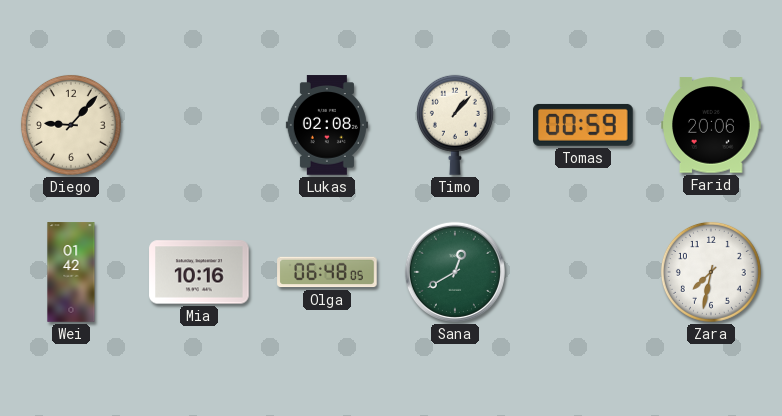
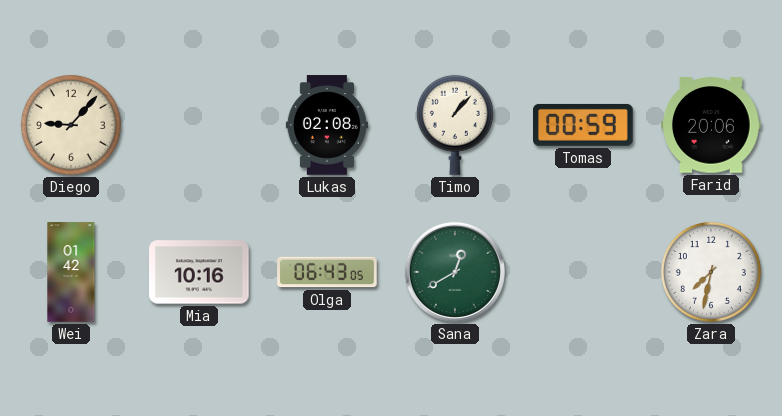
Olga: 06:48 -> 06:43 (327, 272)
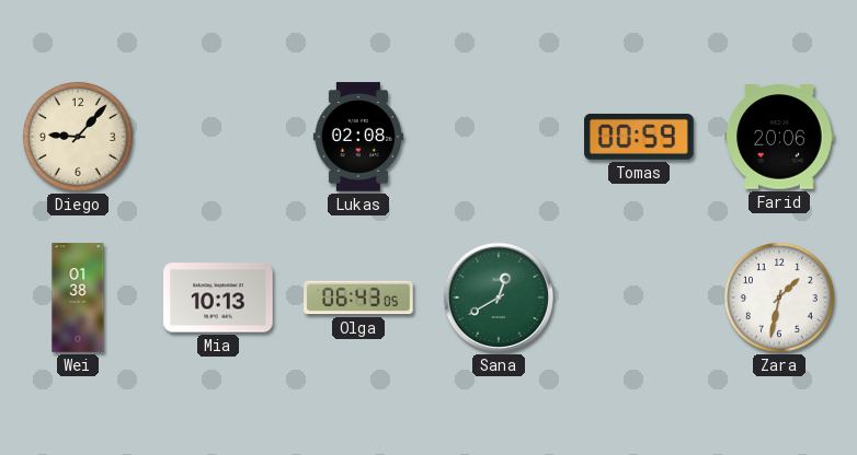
Timo: 1:07 -> none (455, 125)
Wei: 01:42 -> 01:38 (78, 297)
Mia: 10:16 -> 10:13 (218, 297)
Zara: 7:32 -> 1:32 (779, 297)
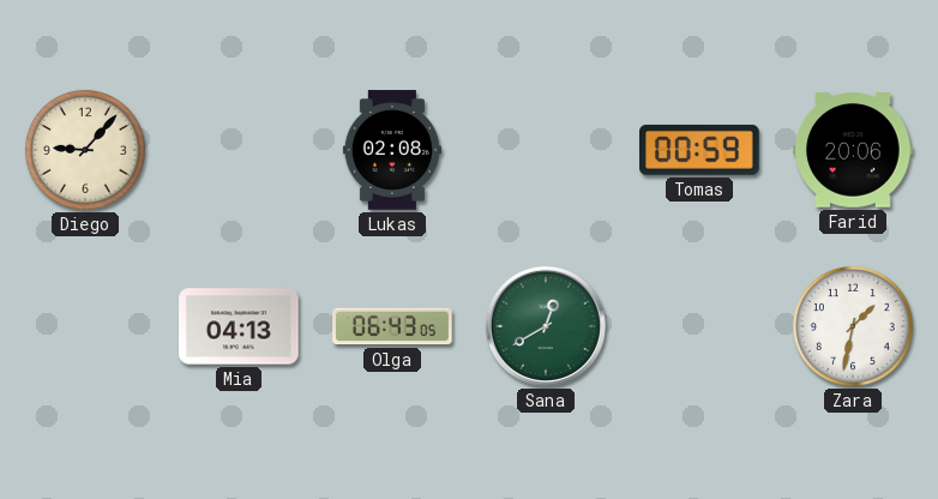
Wei: 01:38 -> none (78, 297)
Mia: 10:13 -> 04:13 (239, 326)
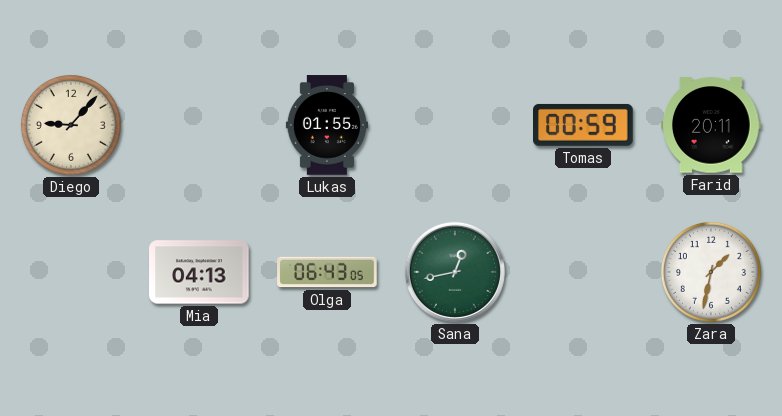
Lukas: 02:08 -> 01:55 (327, 125)
Farid: 20:06 -> 20:11 (711, 125)
Sana: 12:40 -> 12:43 (455, 272)
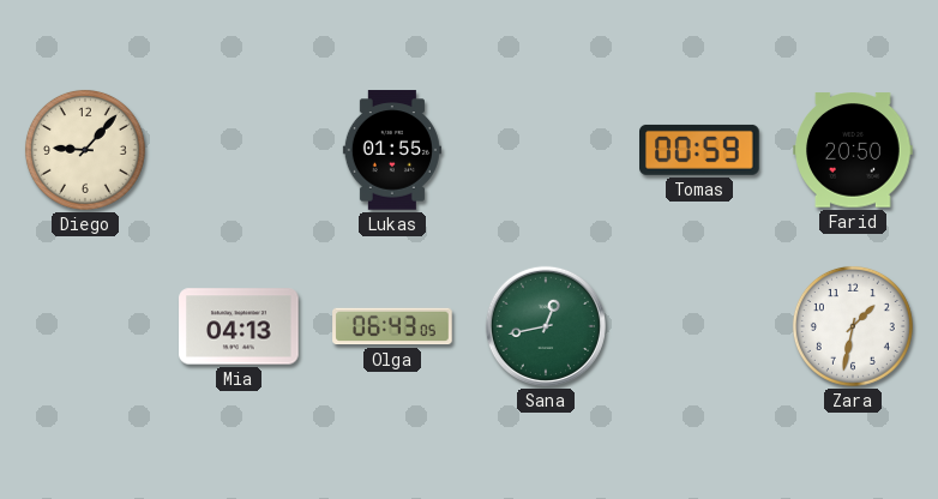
Farid: 20:11 -> 20:50 (853, 150)
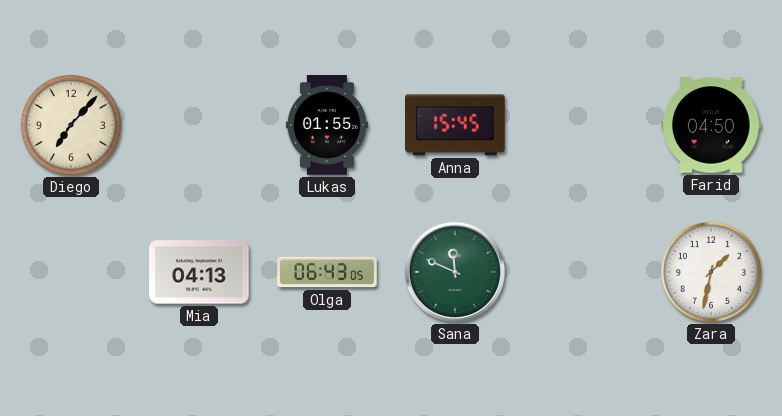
Diego: 9:07 -> 7:07 (71, 125)
Anna: none -> 15:45 (455, 125)
Tomas: 00:59 -> none (699, 150)
Farid: 20:50 -> 04:50 (711, 125)
Sana: 12:43 -> 11:49 (455, 272)
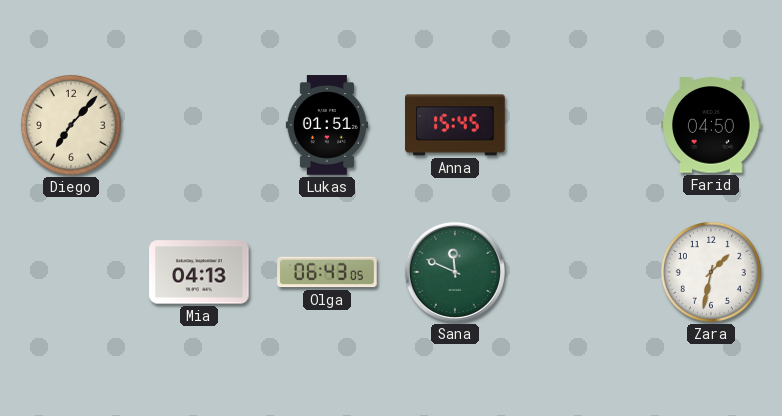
Lukas: 01:55 -> 01:51 (327, 125)
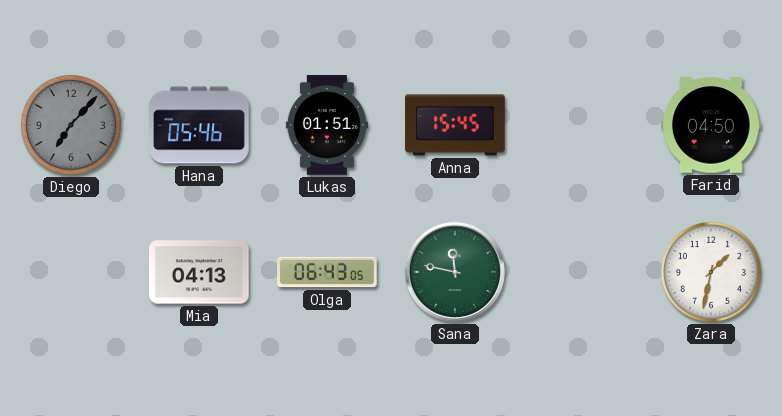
Diego dial: cream -> grey (71, 125)
Hana: none -> 05:46 (199, 125)
Sana: 11:49 -> 11:47 (455, 272)
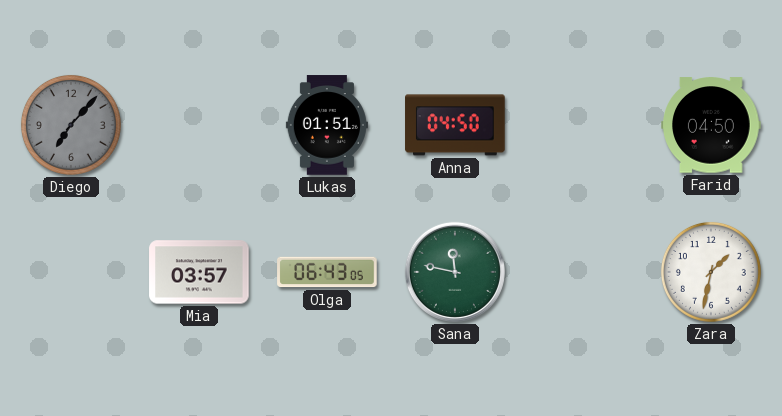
Hana: 05:46 -> none (199, 125)
Anna: 15:45 -> 04:50 (455, 125)
Mia: 04:13 -> 03:57 (199, 272)
